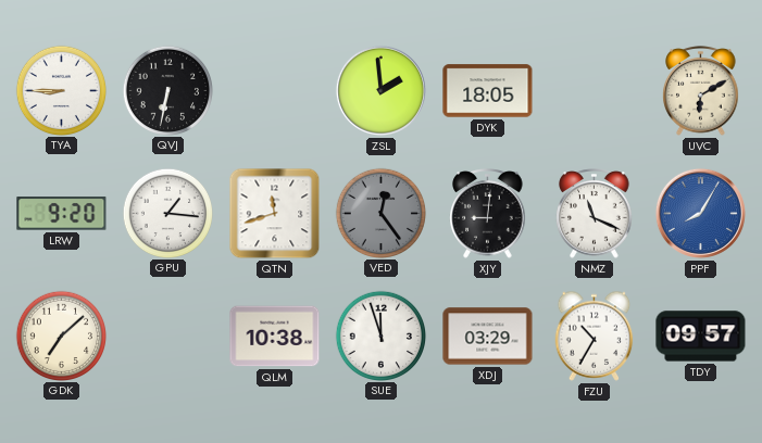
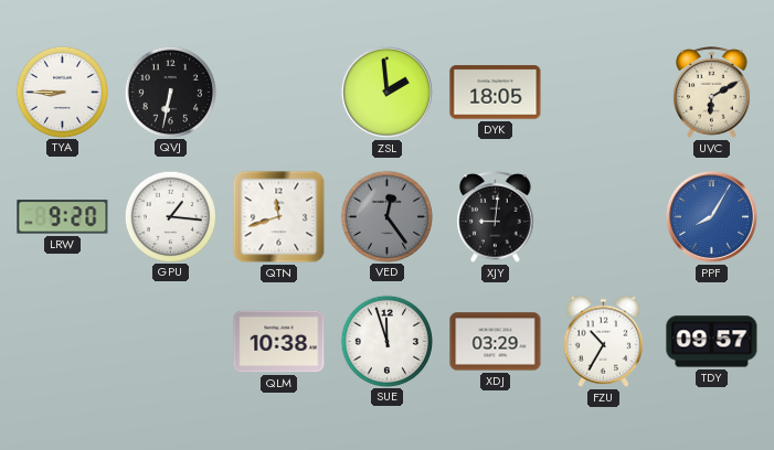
NMZ: 11:19 -> none (595, 214)
GDK: 7:08 -> none (61, 336)
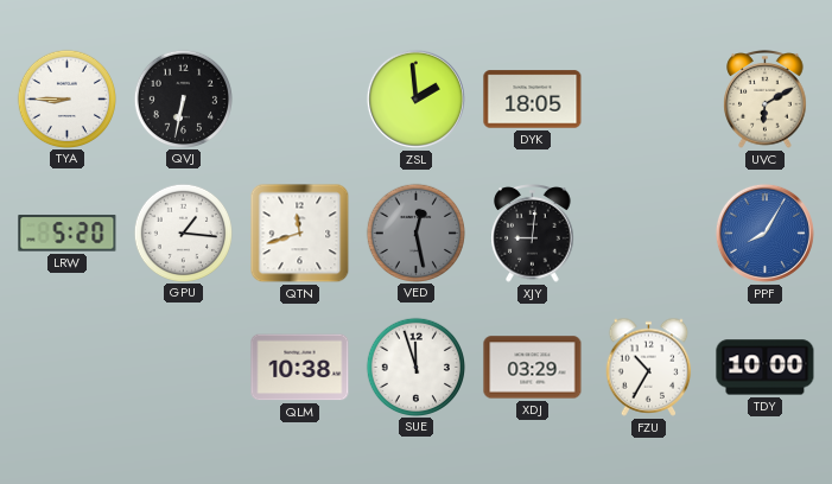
LRW: 9:20 -> 5:20 (68, 234)
VED: 12:24 -> 12:28 (415, 233)
TDY: 09:57 -> 10:00 (766, 368)
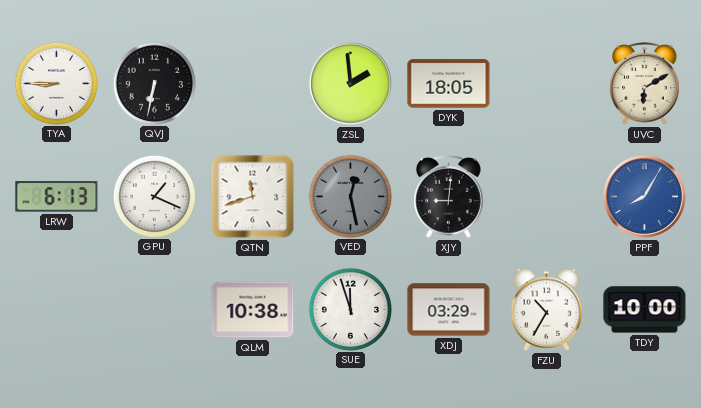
LRW: 5:20 -> 6:13 (57, 197)
GPU: 1:16 -> 1:19 (154, 196)
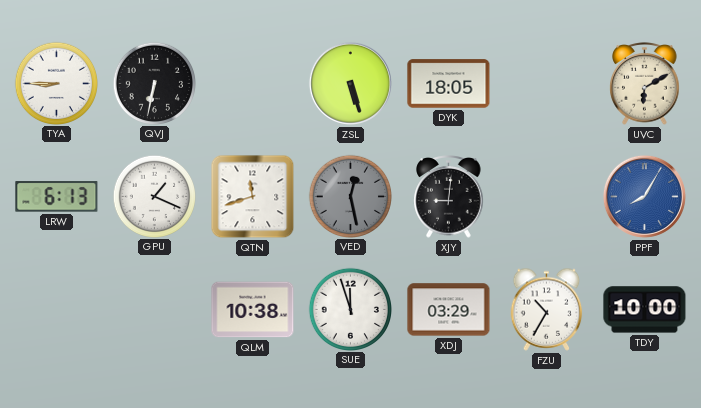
ZSL: 1:59 -> 5:27 (350, 83)
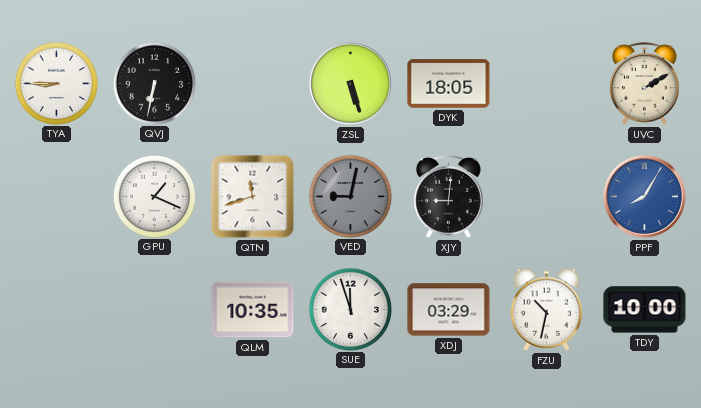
UVC: 6:10 -> 2:10 (645, 84)
LRW: 6:13 -> none (57, 197)
VED: 12:28 -> 9:02 (350, 196)
QLM: 10:38 -> 10:35 (253, 310)
FZU: 10:35 -> 10:32 (547, 309)
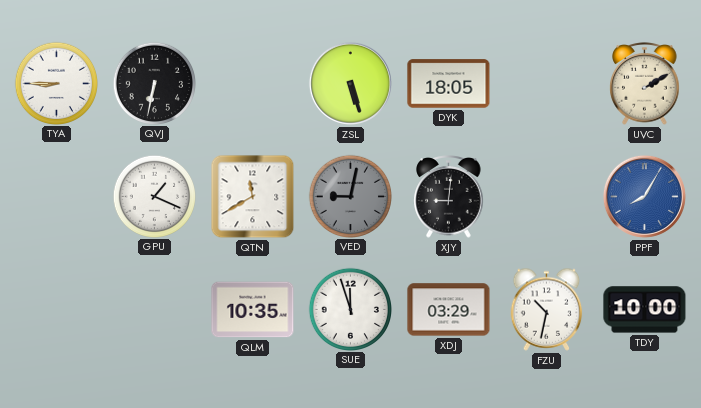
QTN: 11:42 -> 11:40 (253, 197)
